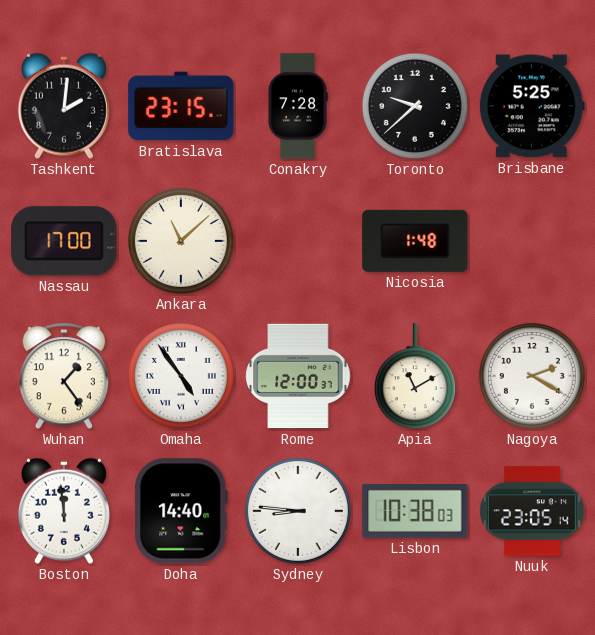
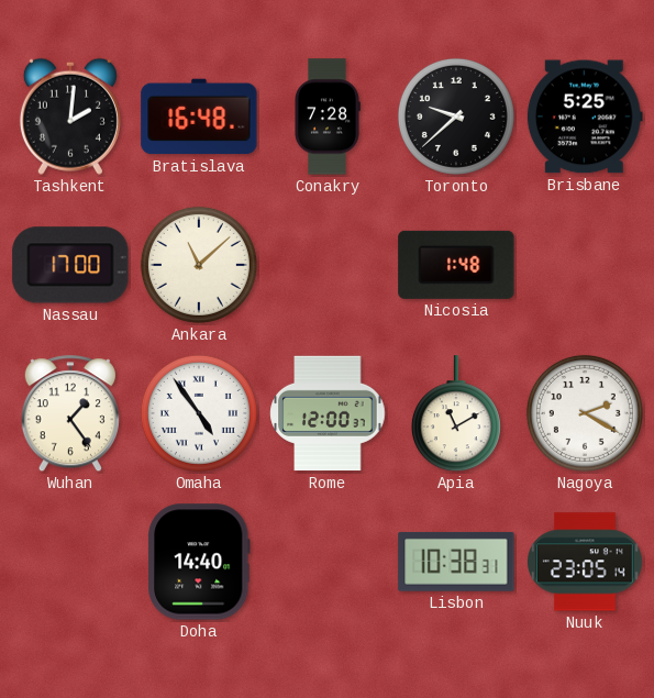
Bratislava: 23:15 -> 16:48 (199, 117)
Boston: 11:59 -> none (64, 511)
Sydney: 8:46 -> none (298, 511)
Lisbon: 10:38:03 -> 10:38:31 (456, 562)
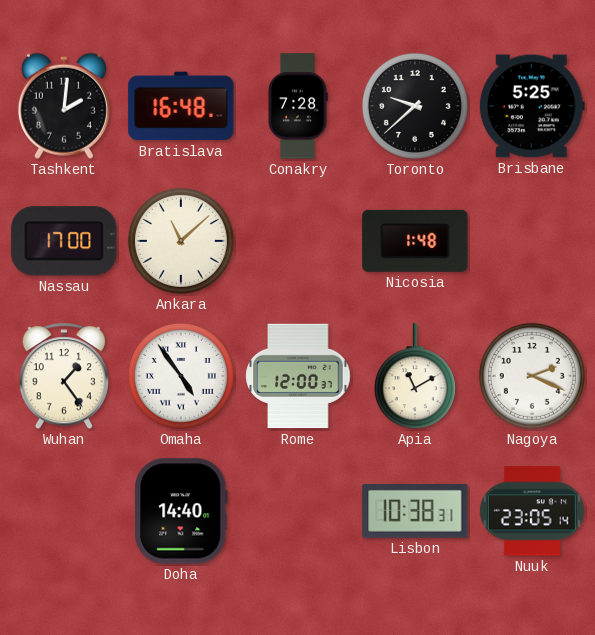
Nagoya: 2:20 -> 2:19 (532, 376)
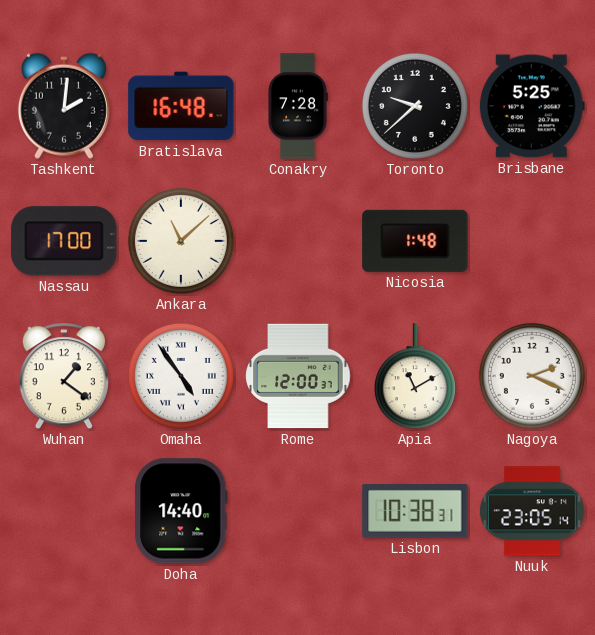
Wuhan: 1:24 -> 1:21 (64, 377)
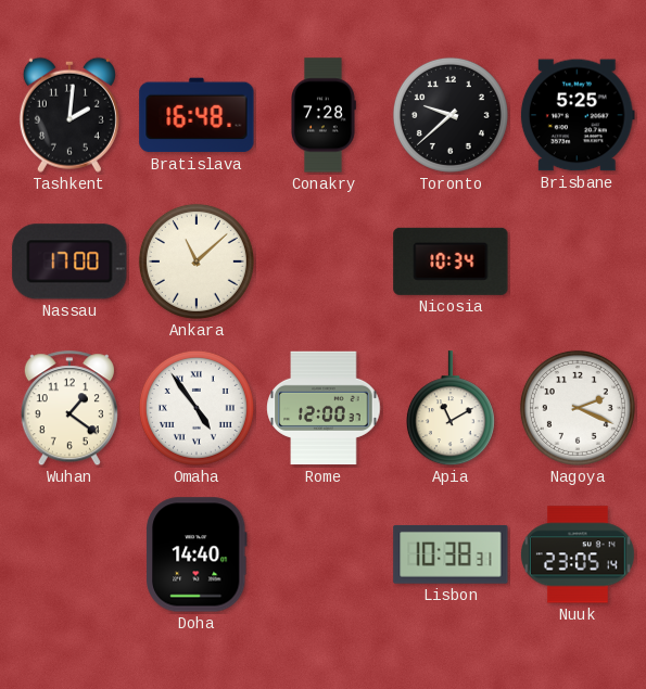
Nicosia: 1:48 -> 10:34 (451, 261)
